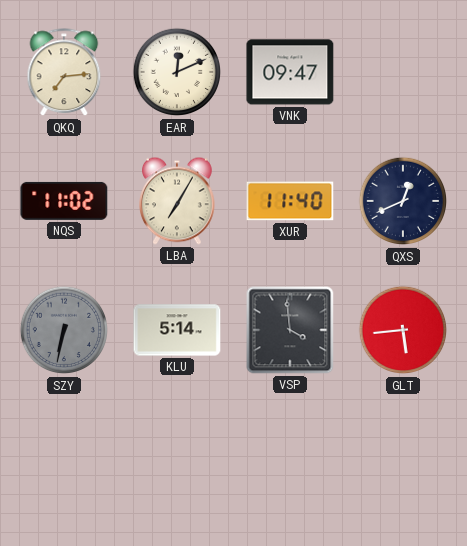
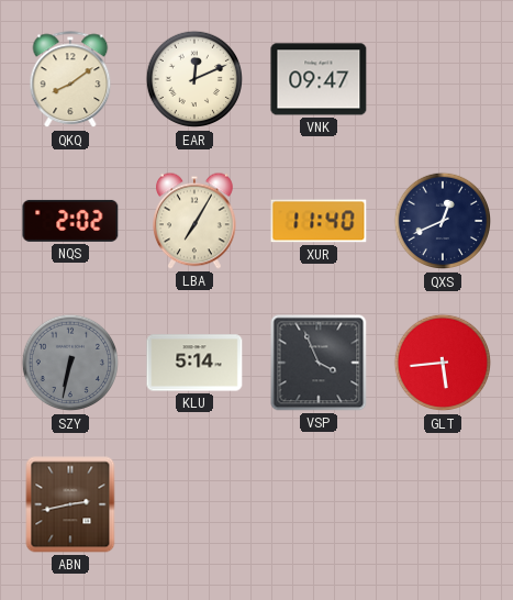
QKQ: 7:14 -> 8:09 (70, 80)
NQS: 11:02 -> 2:02 (70, 221)
VSP: 3:59 -> 3:56 (319, 363)
ABN: none -> 2:43 (70, 504)
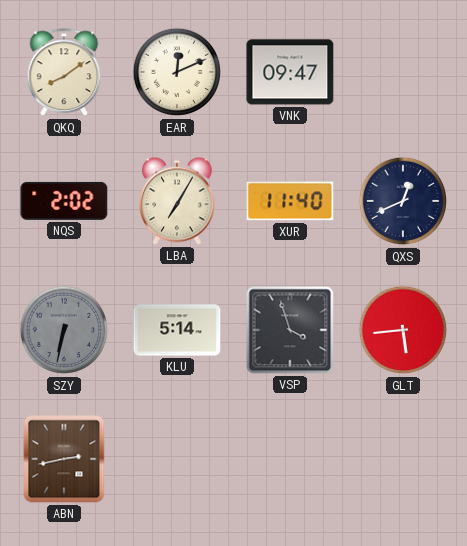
VSP: 3:56 -> 3:57 (290, 330)
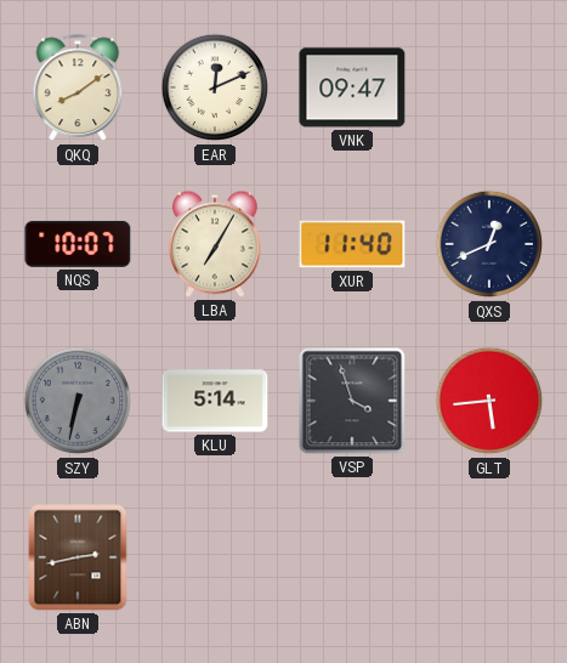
NQS: 2:02 -> 10:07 (78, 244)
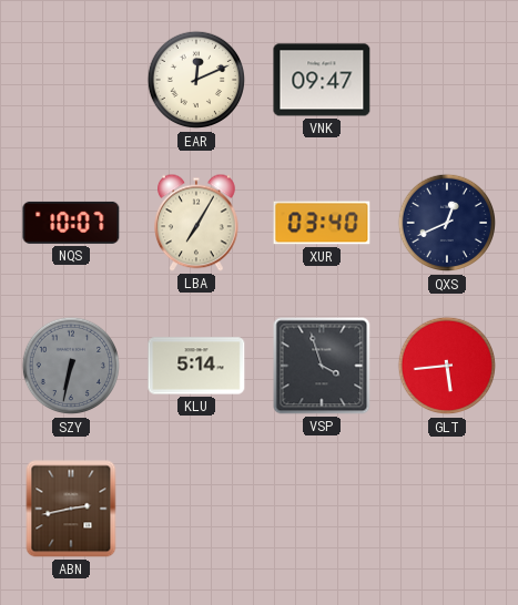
QKQ: 8:09 -> none (78, 89)
XUR: 11:40 -> 03:40 (322, 223)
